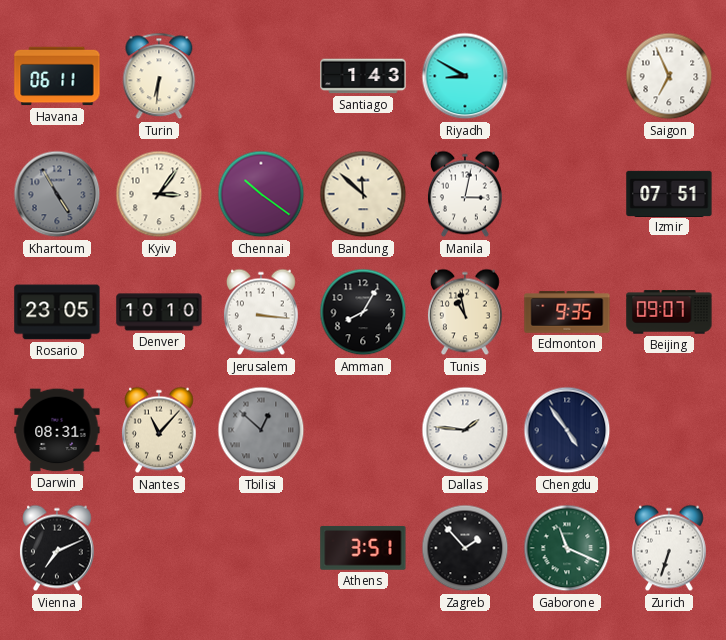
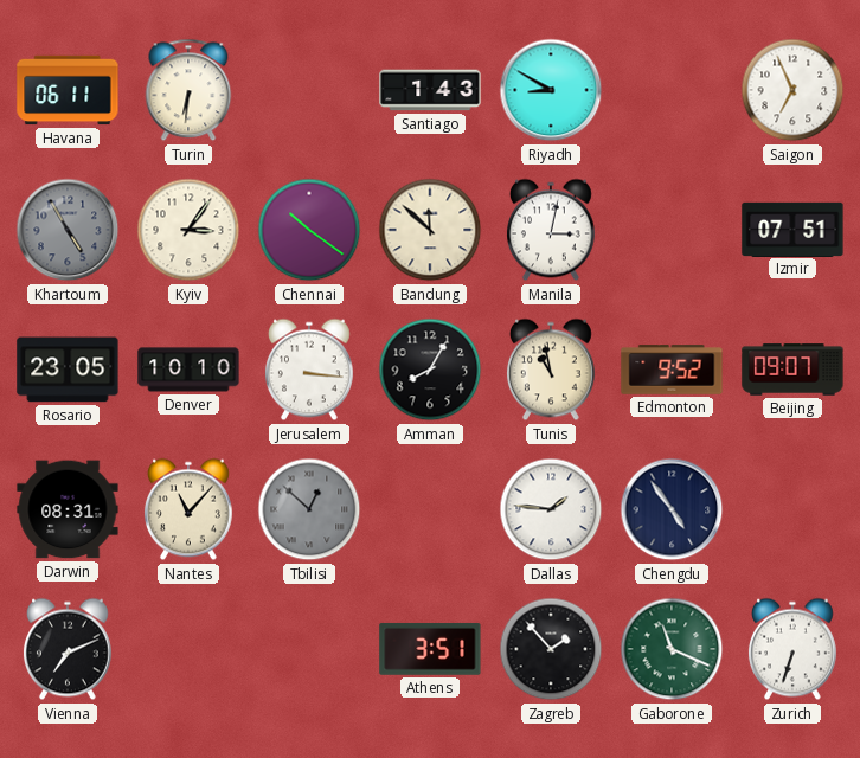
Edmonton: 9:35 -> 9:52 (672, 370)
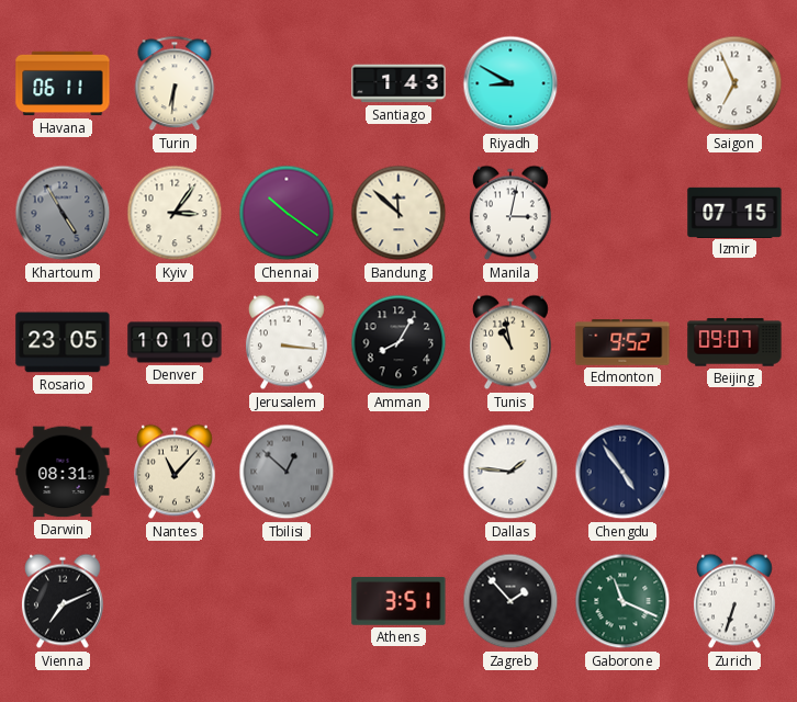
Izmir: 07:51 -> 07:15 (734, 212)
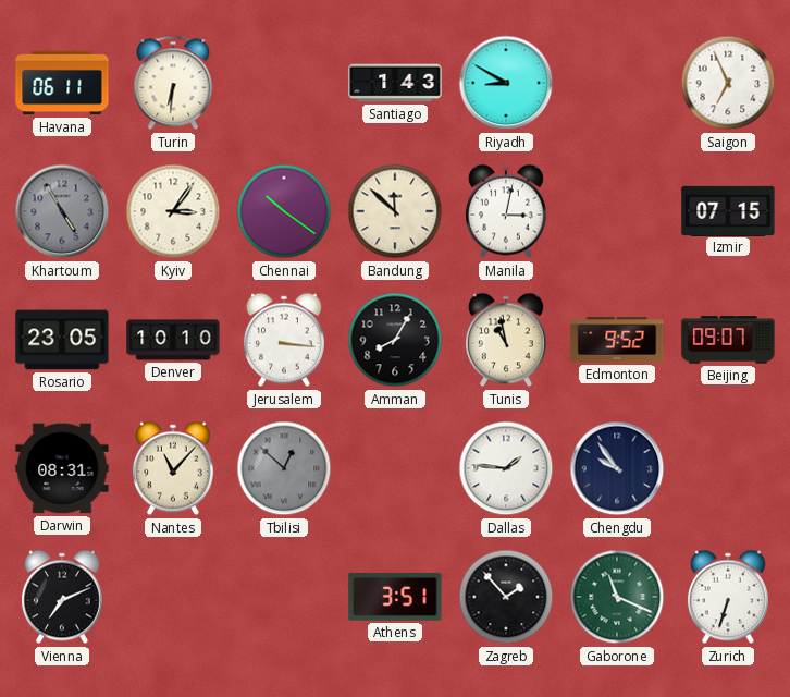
Chengdu: 4:54 -> 9:54 (617, 468)
